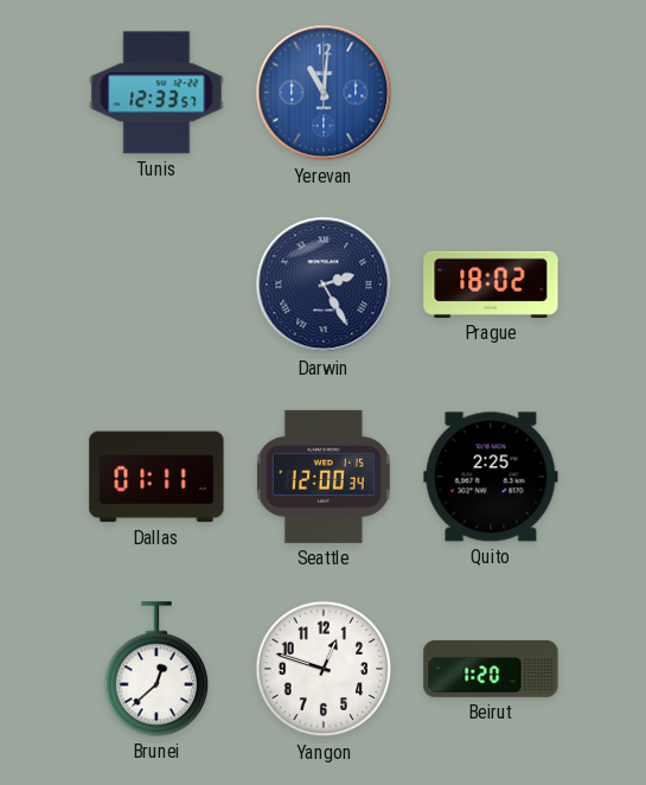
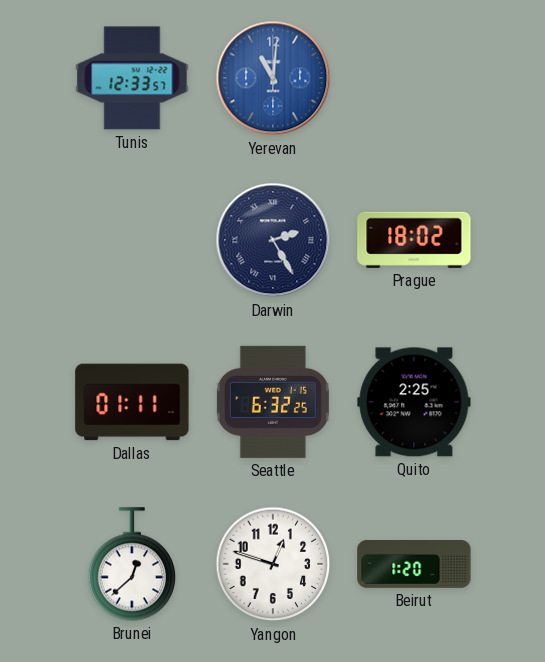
Seattle: 12:00 -> 6:32 (273, 402)
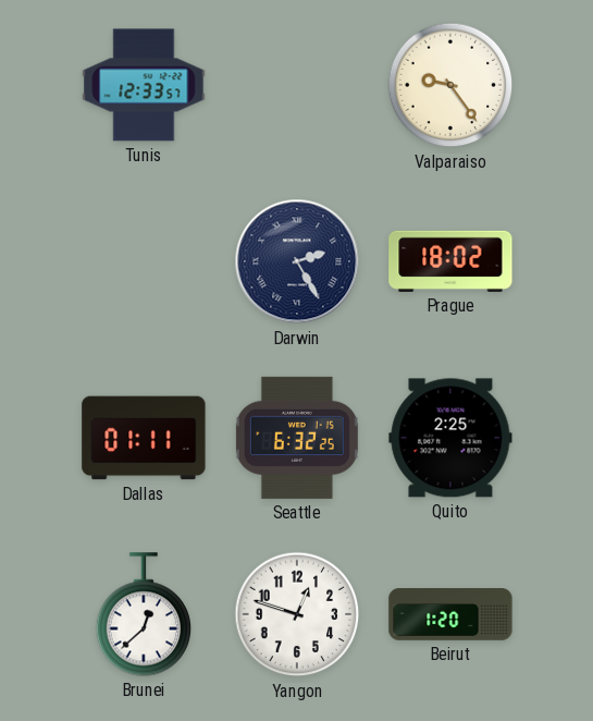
Yerevan: 11:01 -> none (273, 78)
Valparaiso: none -> 9:24 (450, 85)
